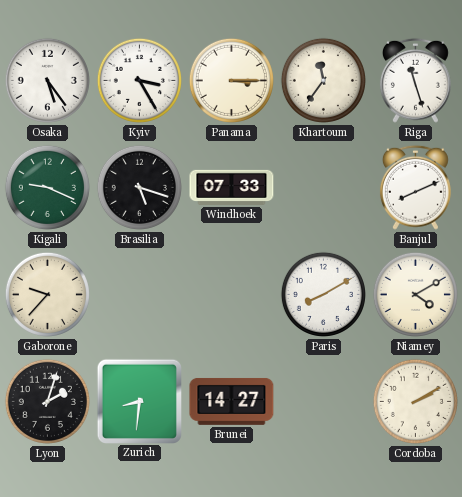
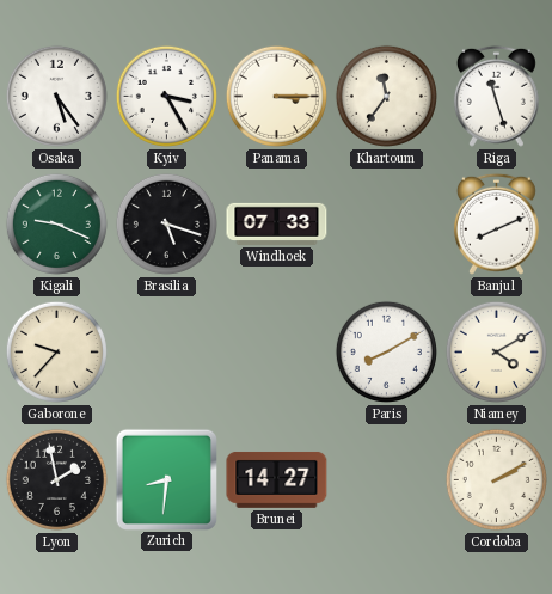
Lyon: 2:03 -> 1:58 (56, 479)
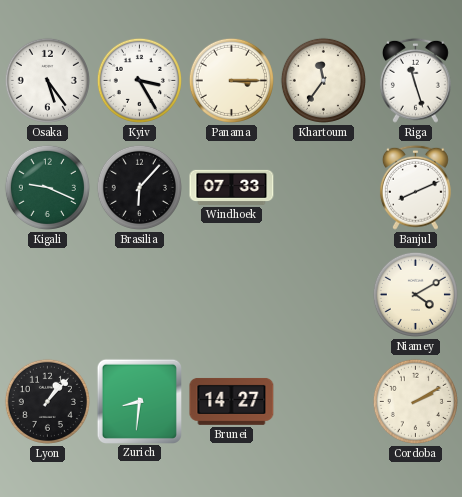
Brasilia: 5:18 -> 6:07 (139, 187)
Gaborone: 9:37 -> none (56, 351)
Paris: 8:10 -> none (386, 351)
Lyon: 1:58 -> 1:07 (47, 401)
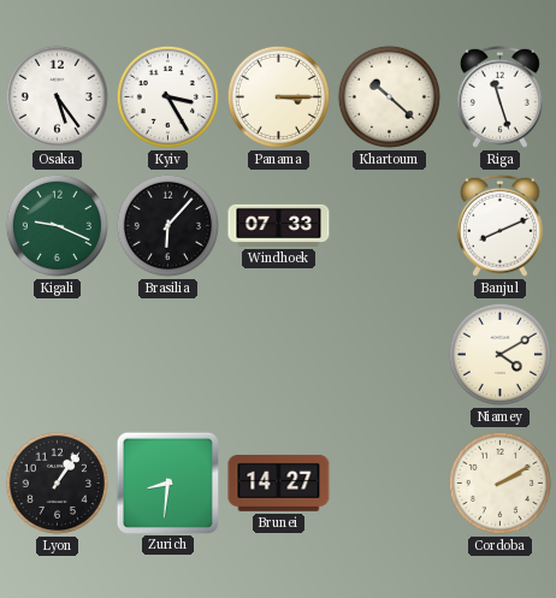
Khartoum: 11:36 -> 10:22 (389, 96)
Lyon: 1:07 -> 1:06 (57, 482)
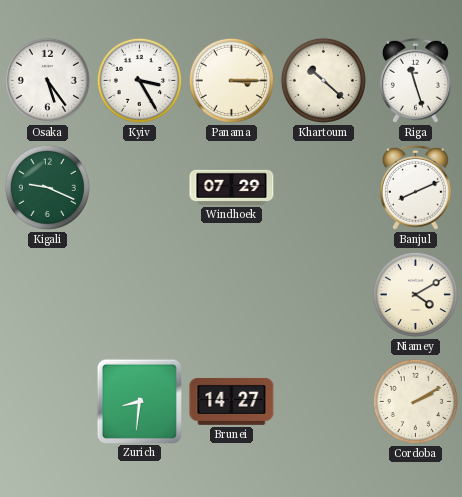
Brasilia: 6:07 -> none (167, 225)
Windhoek: 07:33 -> 07:29 (232, 187)
Lyon: 1:06 -> none (57, 482)
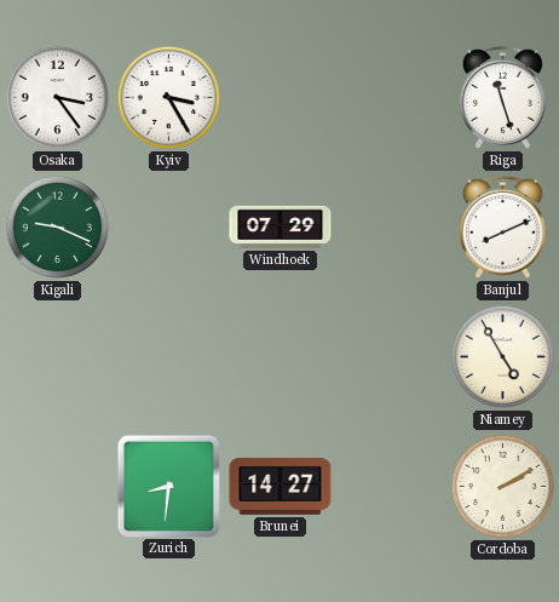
Osaka: 5:24 -> 3:24 (57, 97)
Panama: 3:15 -> none (231, 80)
Khartoum: 10:22 -> none (323, 80)
Niamey: 4:10 -> 4:55 (502, 356)
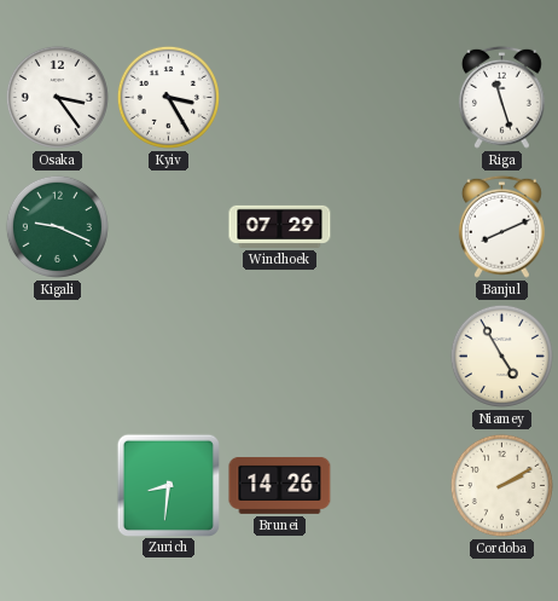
Brunei: 14:27 -> 14:26 (280, 485)
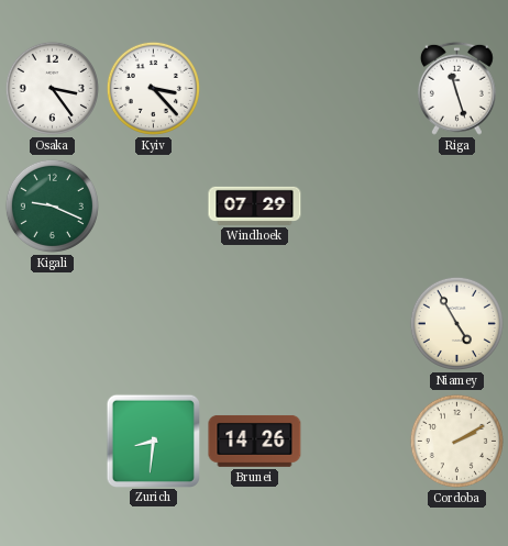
Kyiv: 3:25 -> 3:23 (153, 88)
Banjul: 8:11 -> none (501, 226)
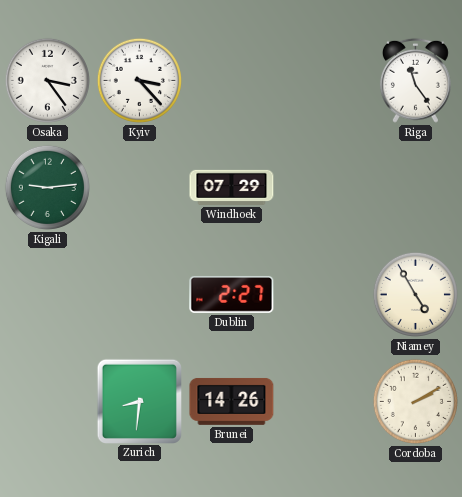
Riga: 11:27 -> 11:24 (415, 80)
Kigali: 9:19 -> 9:14 (47, 187)
Dublin: none -> 2:27 (232, 294)
